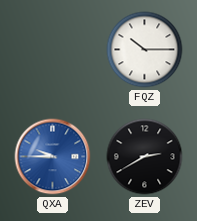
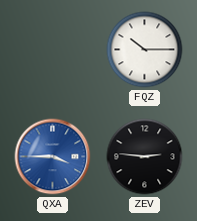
QXA: 9:45 -> 3:45 (53, 157)
ZEV: 2:40 -> 2:46 (145, 157)
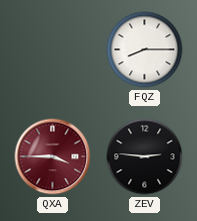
FQZ: 10:15 -> 8:15 (145, 50)
QXA dial: blue -> burgundy (53, 157)
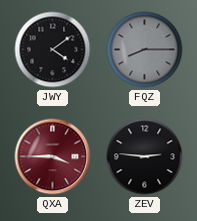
JWY: none -> 4:09 (53, 50)
FQZ dial: white -> grey (145, 50)
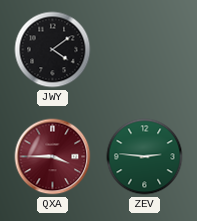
FQZ: 8:15 -> none (145, 50)
ZEV dial: black -> green (145, 157)
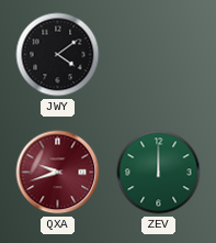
QXA: 3:45 -> 9:42 (58, 173)
ZEV: 2:46 -> 12:00 (159, 173)
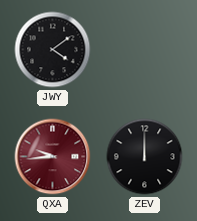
QXA: 9:42 -> 9:44 (53, 157)
ZEV dial: green -> black (145, 157)
